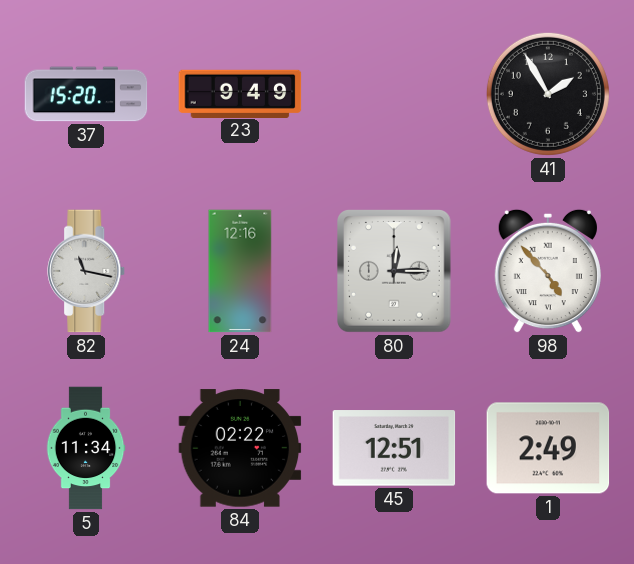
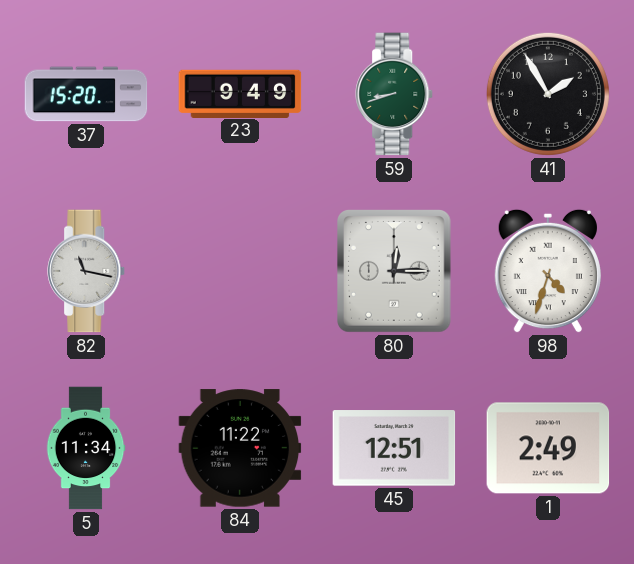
59: none -> 8:42 (395, 94)
24: 12:16 -> none (240, 271)
98: 4:53 -> 4:33 (548, 271)
84: 02:22 -> 11:22 (240, 448)
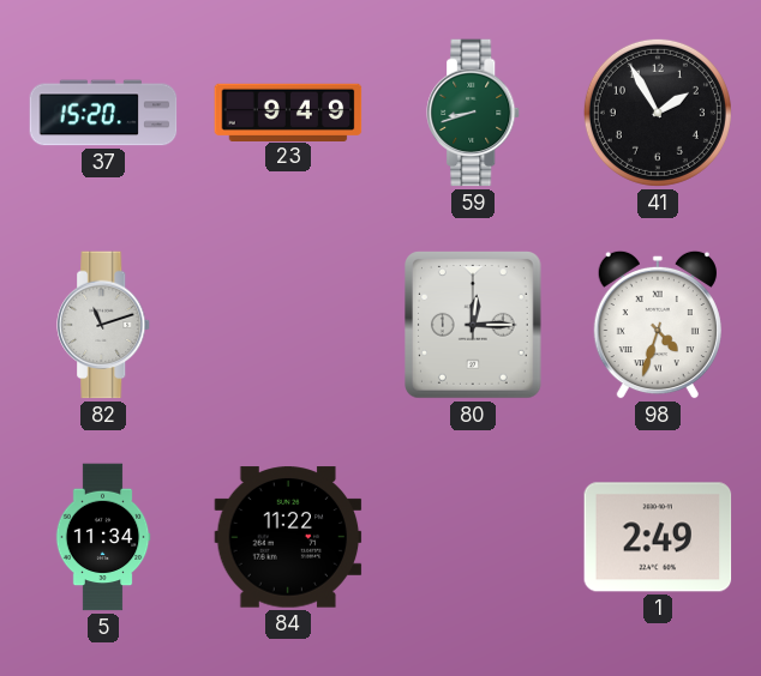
82: 11:17 -> 11:12 (104, 325)
45: 12:51 -> none (394, 448)
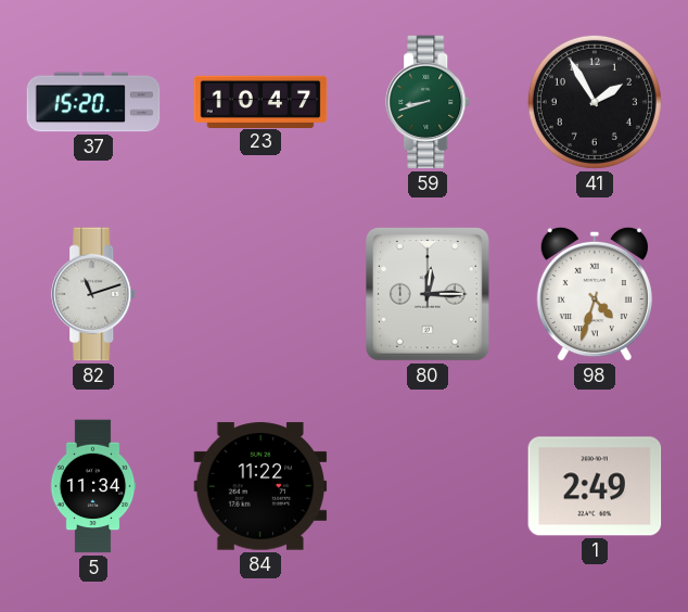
23: 9:49 -> 10:47 (260, 101)
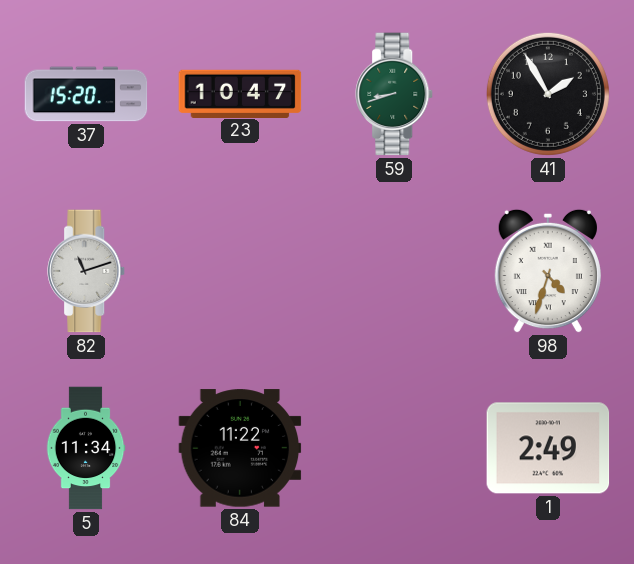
80: 12:15 -> none (429, 295)
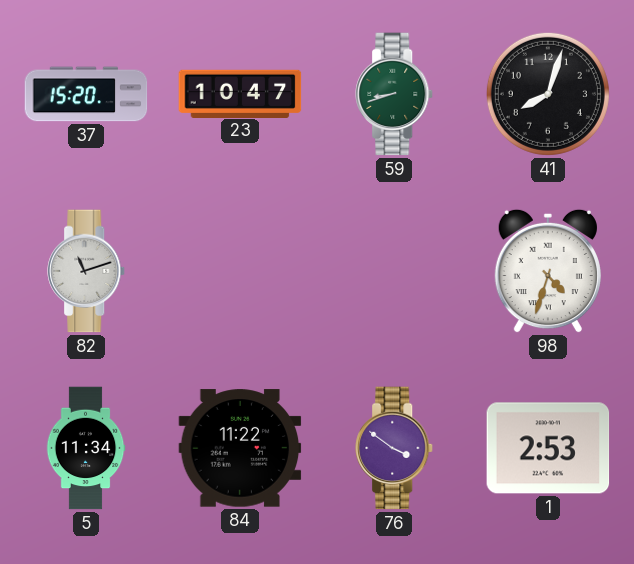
41: 1:55 -> 8:03 (548, 94)
76: none -> 3:51 (395, 448)
1: 2:49 -> 2:53 (548, 448)
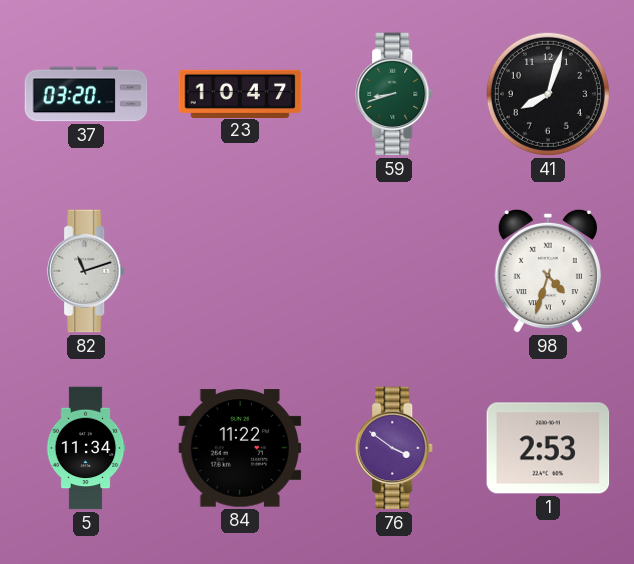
37: 15:20 -> 03:20 (86, 94)
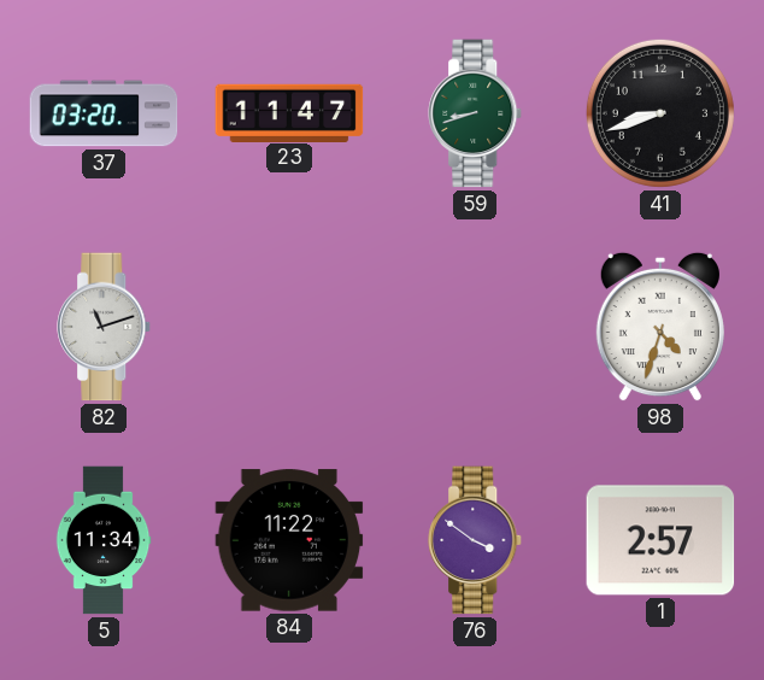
23: 10:47 -> 11:47 (289, 112)
41: 8:03 -> 8:42 (660, 113)
1: 2:53 -> 2:57 (660, 540)
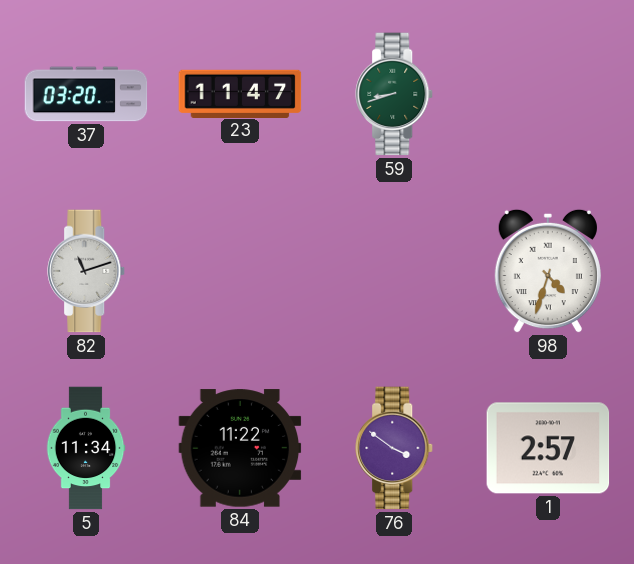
41: 8:42 -> none (660, 113)
